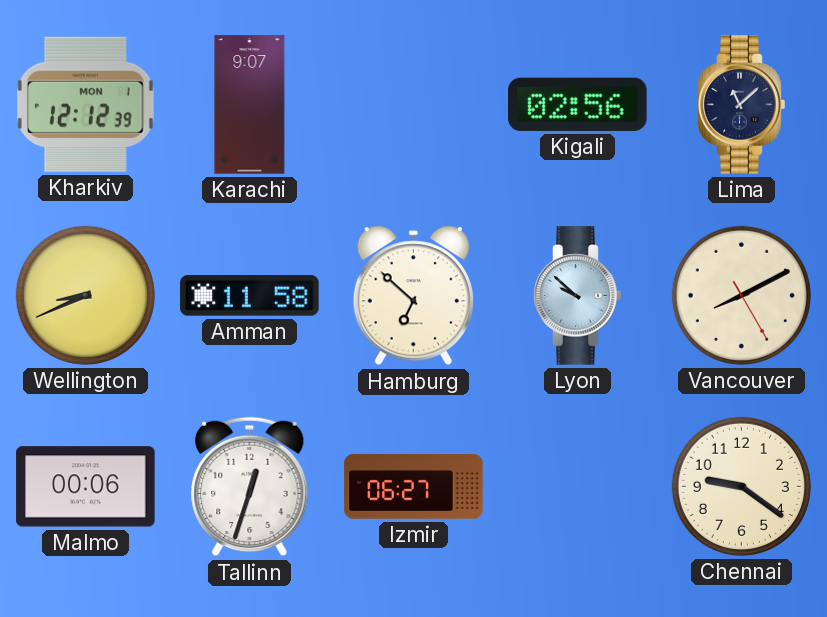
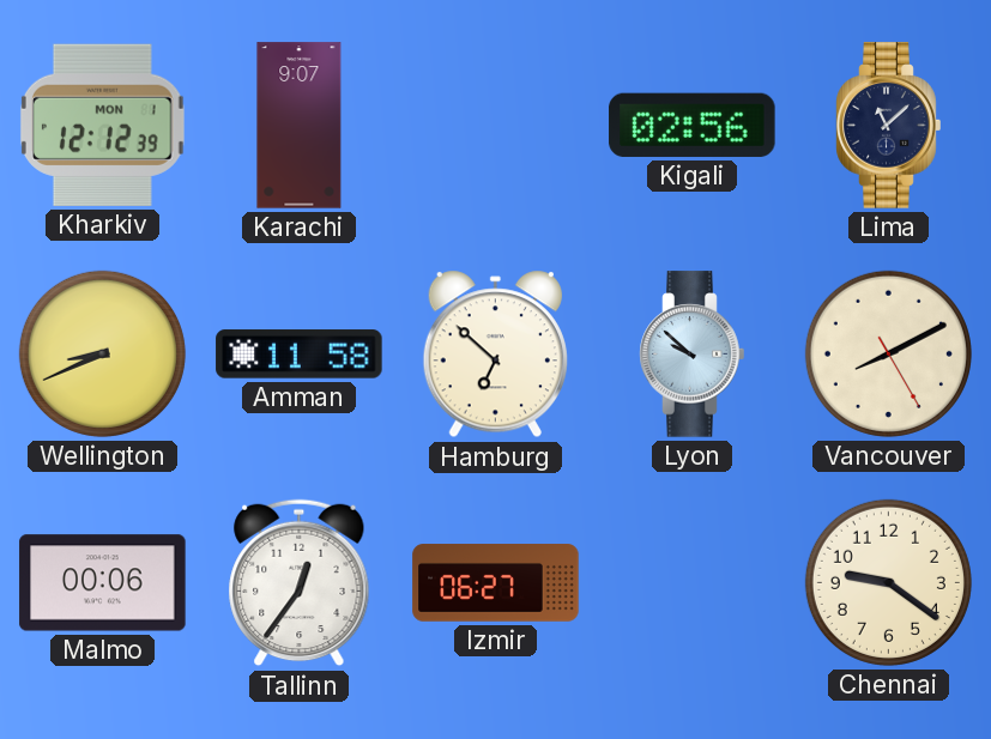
Tallinn: 12:33 -> 12:36 (300, 583)
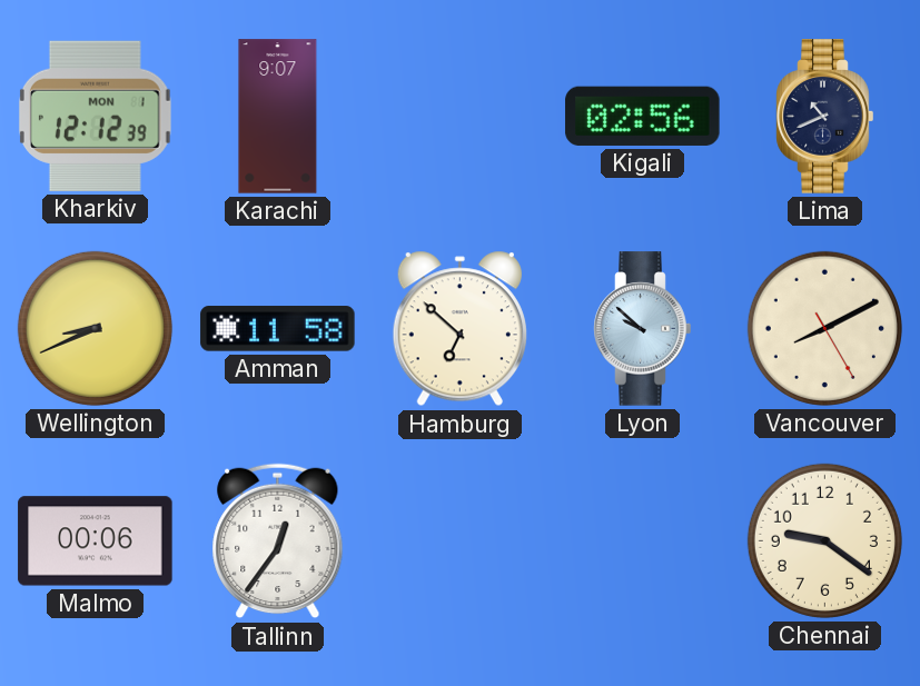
Lima: 11:08 -> 10:41 (825, 117)
Izmir: 06:27 -> none (496, 583)
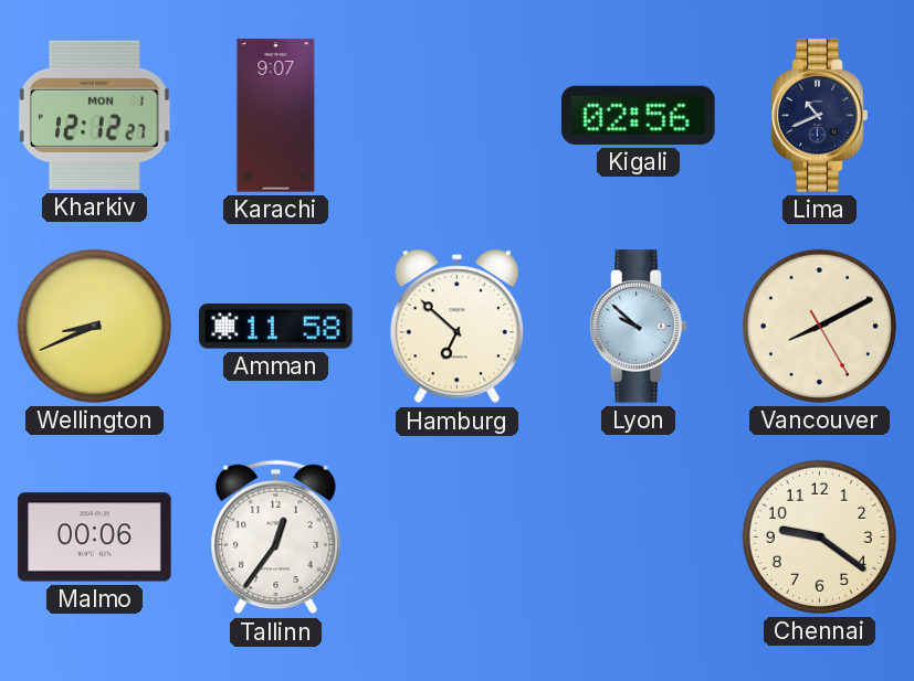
Kharkiv: 12:12:39 -> 12:12:27 (94, 115)
